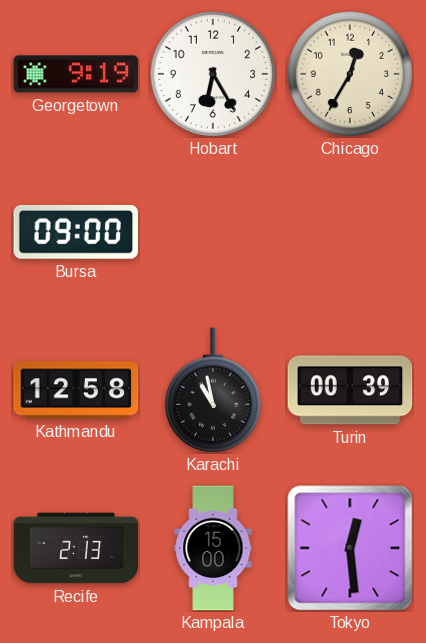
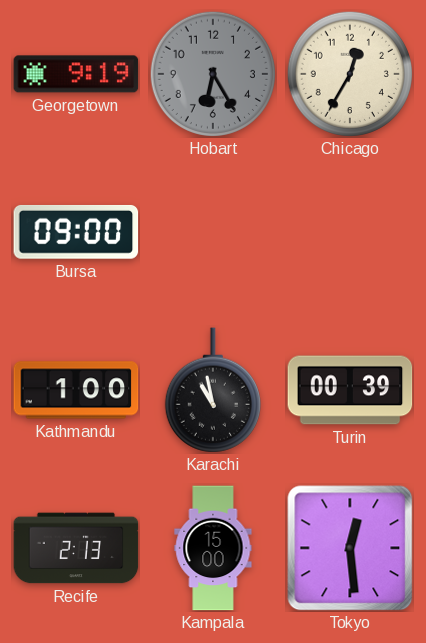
Hobart dial: white -> grey (213, 74)
Kathmandu: 12:58 -> 1:00 (76, 390)
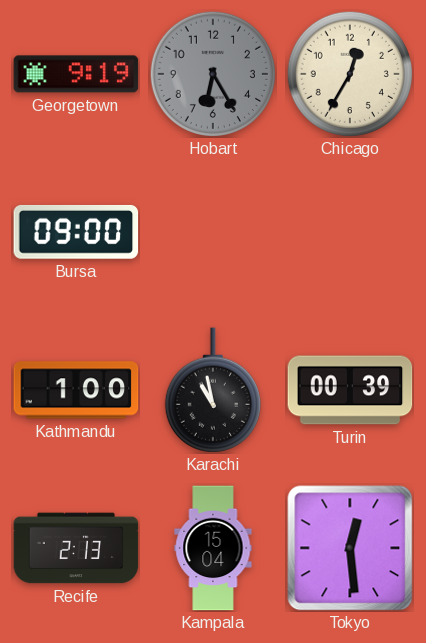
Kampala: 15:00 -> 15:04 (213, 548)
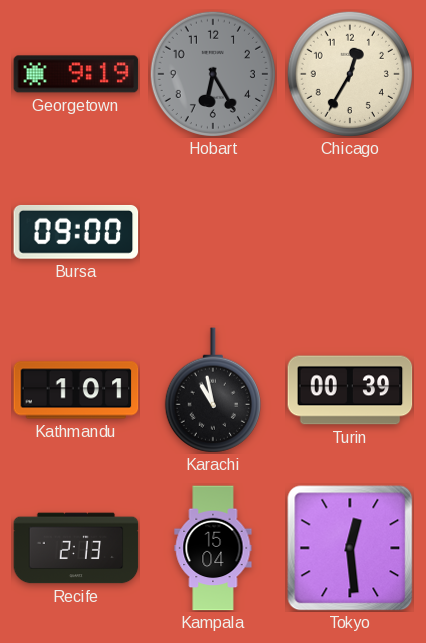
Kathmandu: 1:00 -> 1:01 (76, 390)
